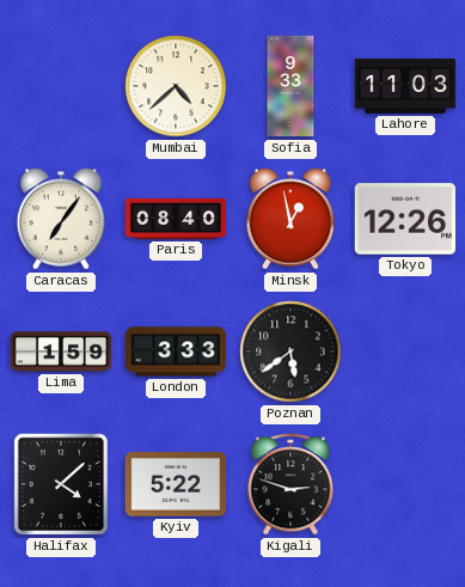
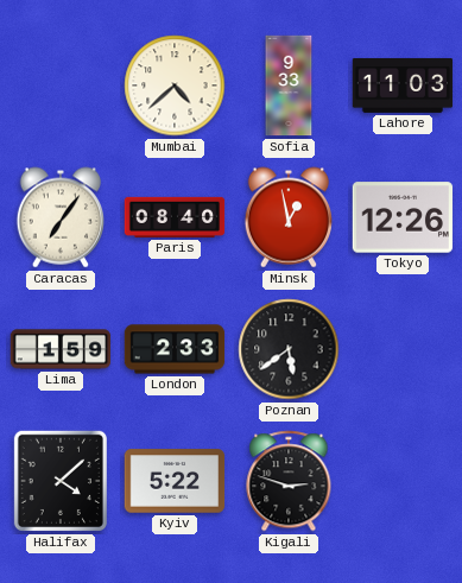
London: 3:33 -> 2:33 (175, 349)
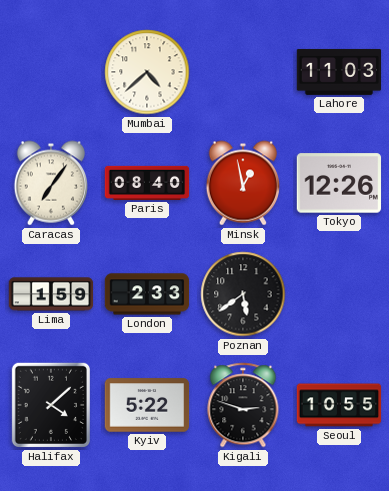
Sofia: 9:33 -> none (289, 85)
Seoul: none -> 10:55 (339, 405)
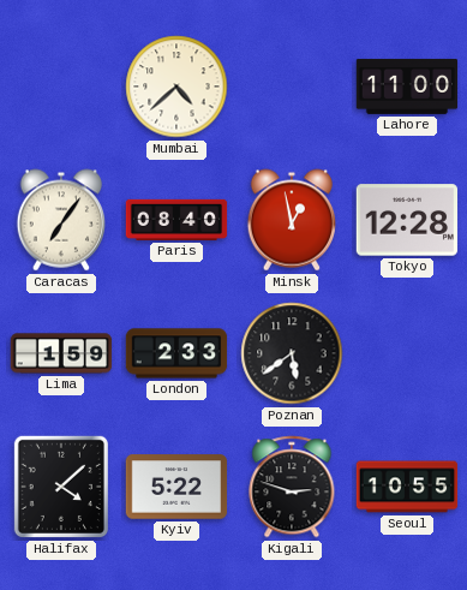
Lahore: 11:03 -> 11:00 (407, 87)
Tokyo: 12:26 -> 12:28 (407, 220)
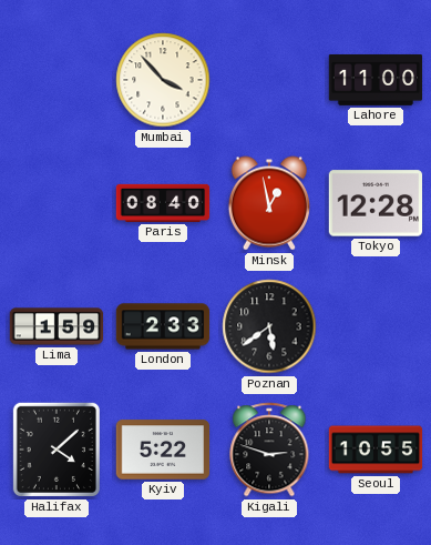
Mumbai: 4:38 -> 3:53 (163, 80)
Caracas: 7:06 -> none (60, 220)
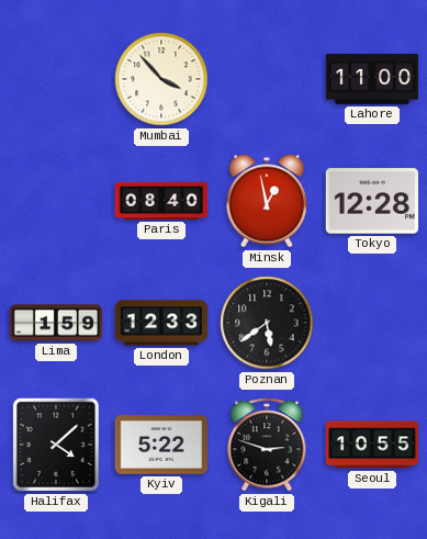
London: 2:33 -> 12:33 (161, 323)
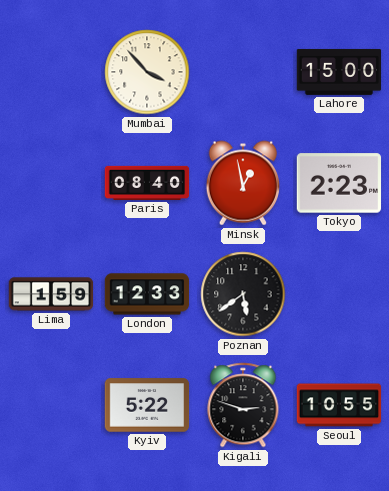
Lahore: 11:00 -> 15:00 (339, 72)
Tokyo: 12:28 -> 2:23 (339, 183)
Halifax: 4:08 -> none (56, 445)
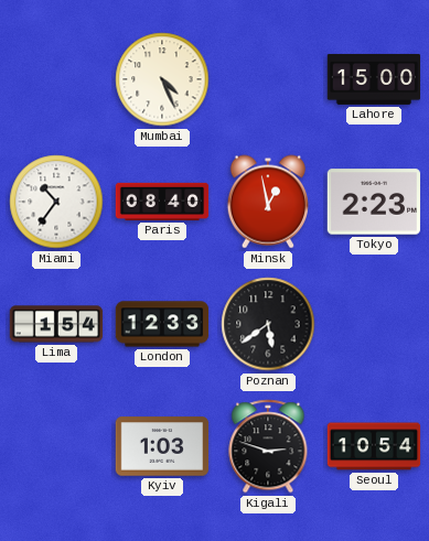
Mumbai: 3:53 -> 4:26 (162, 79)
Miami: none -> 10:36 (56, 202)
Lima: 1:59 -> 1:54 (56, 324)
Kyiv: 5:22 -> 1:03 (162, 446)
Seoul: 10:55 -> 10:54 (374, 446)
